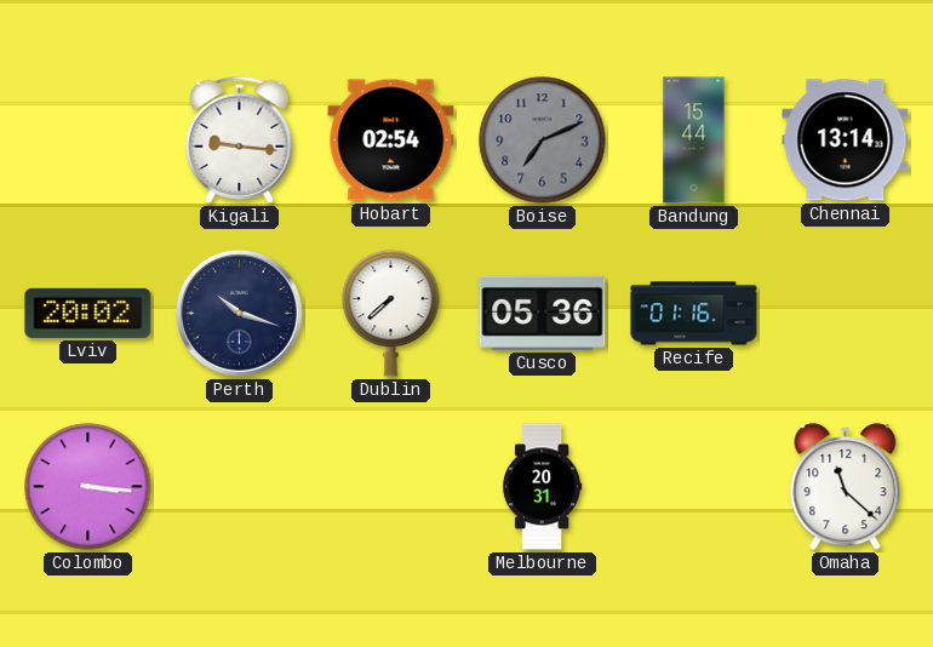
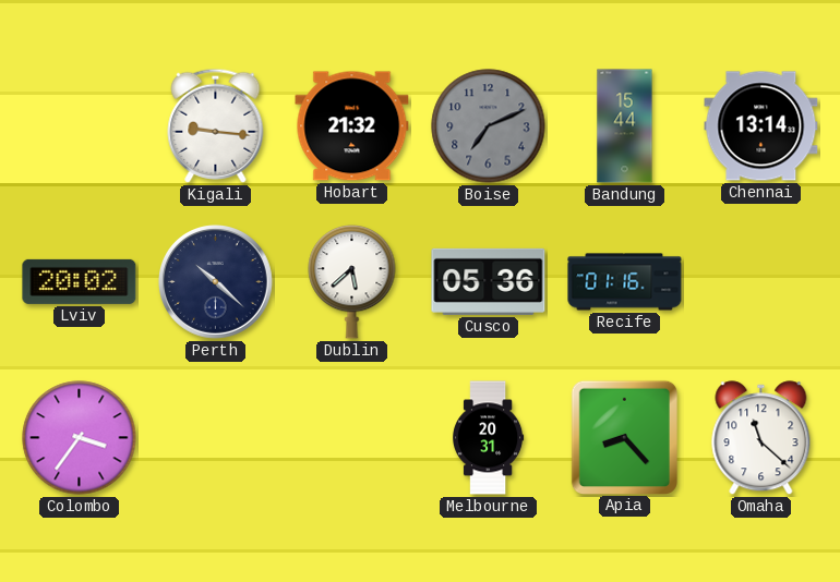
Hobart: 02:54 -> 21:32 (352, 126)
Perth: 10:18 -> 10:22 (216, 282)
Dublin: 7:38 -> 5:38 (352, 281)
Colombo: 3:16 -> 3:36 (80, 438)
Apia: none -> 8:23 (624, 437)
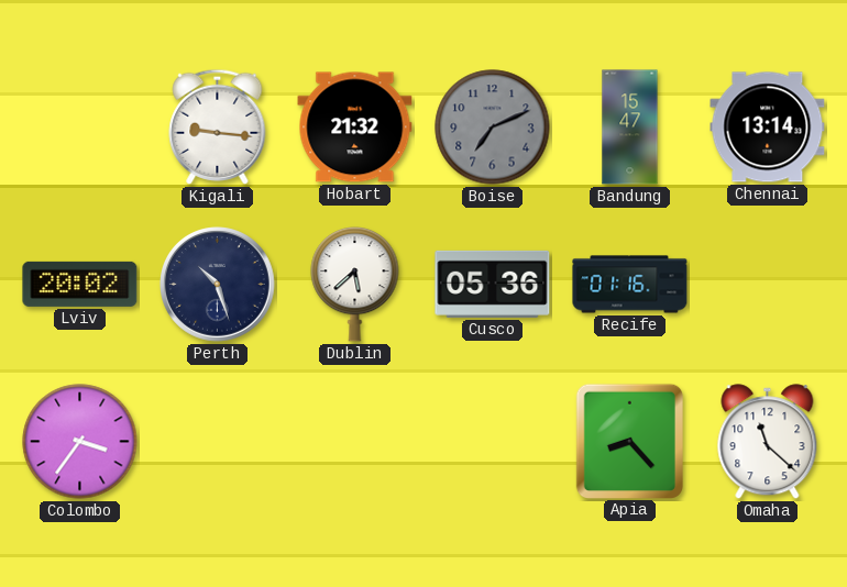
Bandung: 15:44 -> 15:47 (630, 128)
Perth: 10:22 -> 10:27 (218, 285)
Melbourne: 20:31 -> none (489, 438)
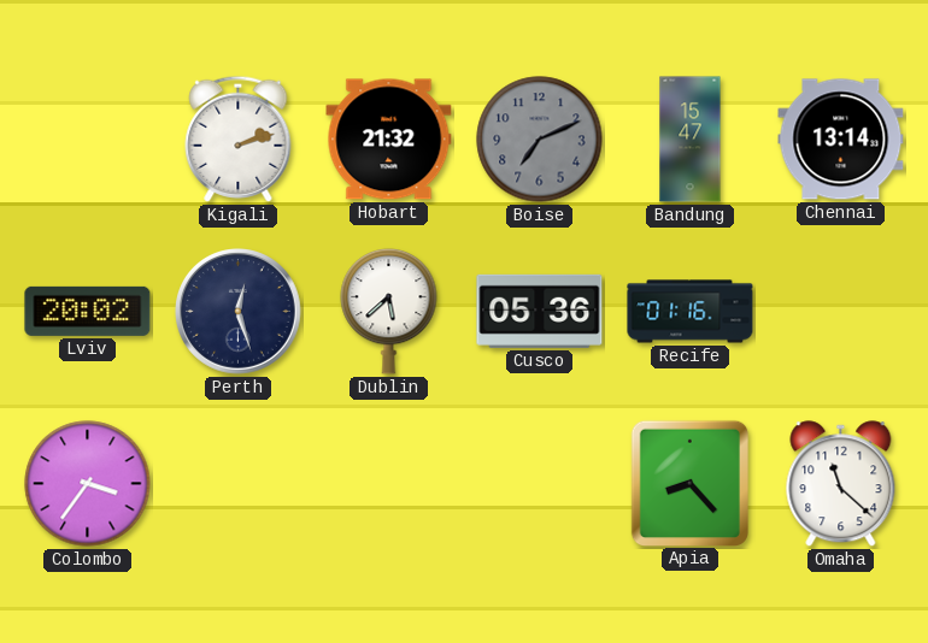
Kigali: 9:16 -> 2:12 (239, 138)
Perth: 10:27 -> 12:27 (239, 312)
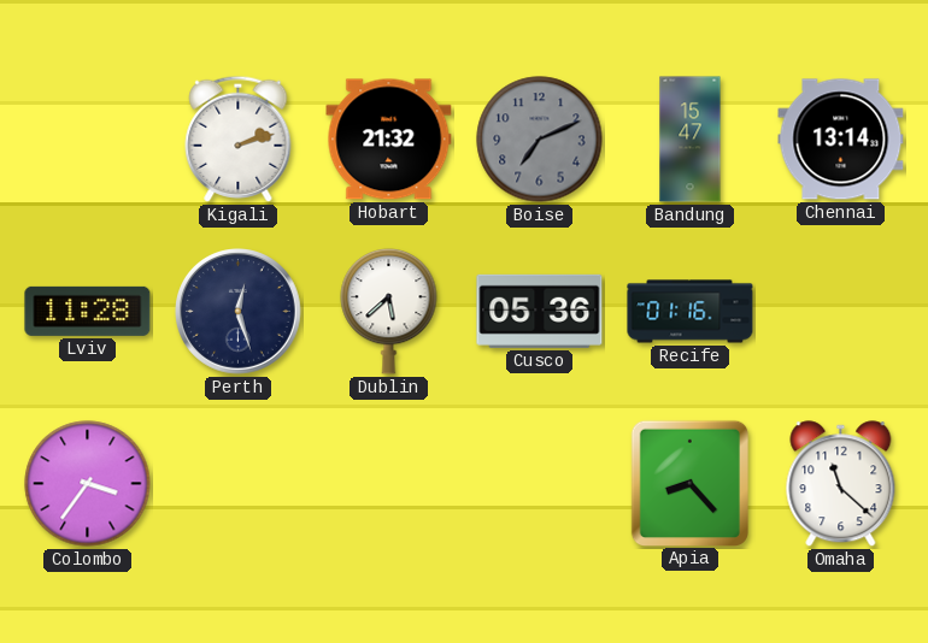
Lviv: 20:02 -> 11:28 (88, 311)
